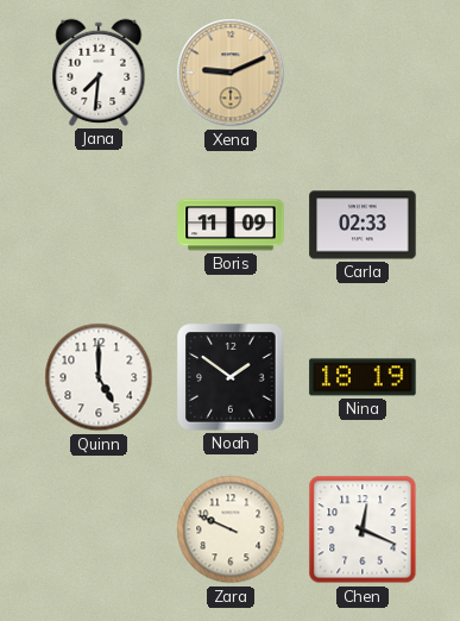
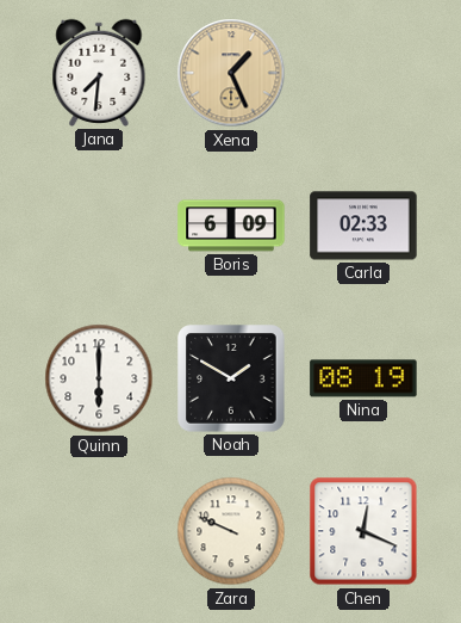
Xena: 9:11 -> 1:26 (231, 73)
Boris: 11:09 -> 6:09 (231, 226)
Quinn: 5:00 -> 6:00 (99, 378)
Noah: 1:51 -> 1:50 (231, 378)
Nina: 18:19 -> 08:19 (363, 378)
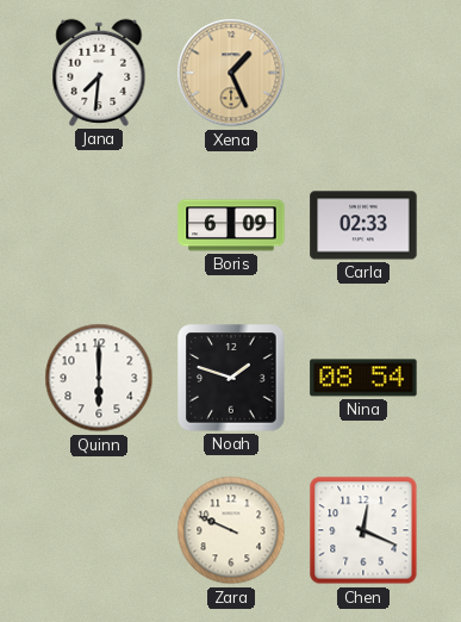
Noah: 1:50 -> 1:48 (231, 378)
Nina: 08:19 -> 08:54 (363, 378)
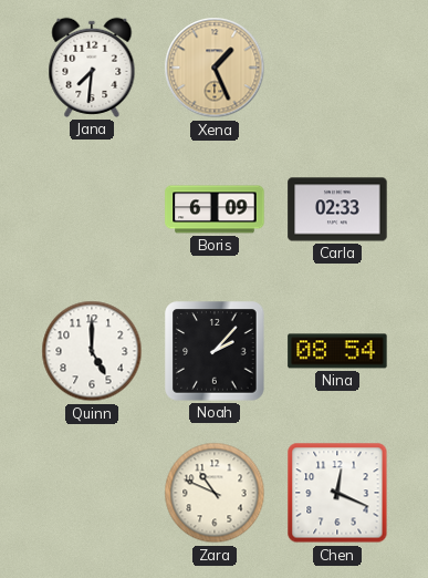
Quinn: 6:00 -> 5:00 (92, 351)
Noah: 1:48 -> 2:07 (215, 351)
Zara: 9:49 -> 10:49 (215, 493)
